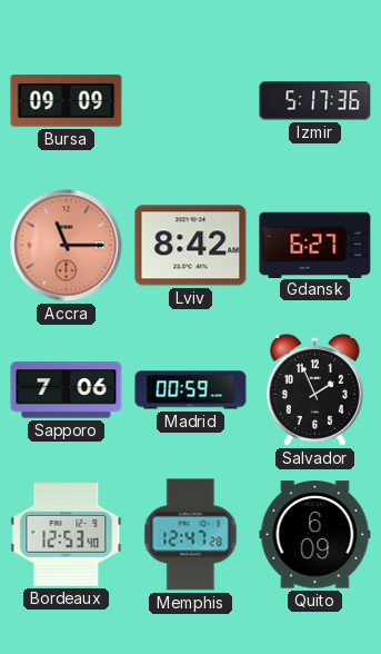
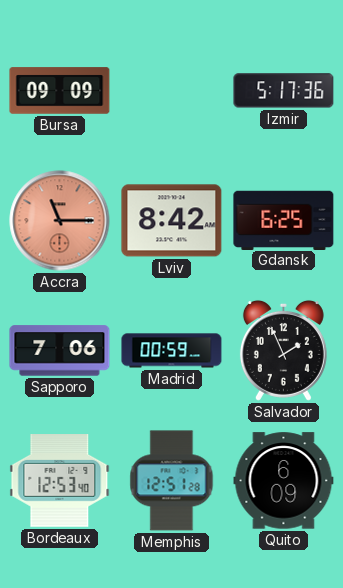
Gdansk: 6:27 -> 6:25 (284, 220)
Memphis: 12:47 -> 12:51 (172, 481)
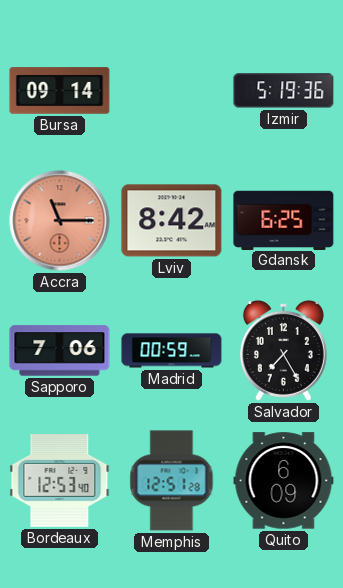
Bursa: 09:09 -> 09:14 (60, 91)
Izmir: 5:17 -> 5:19 (284, 91)
Salvador: 1:56 -> 7:25 (283, 350)
